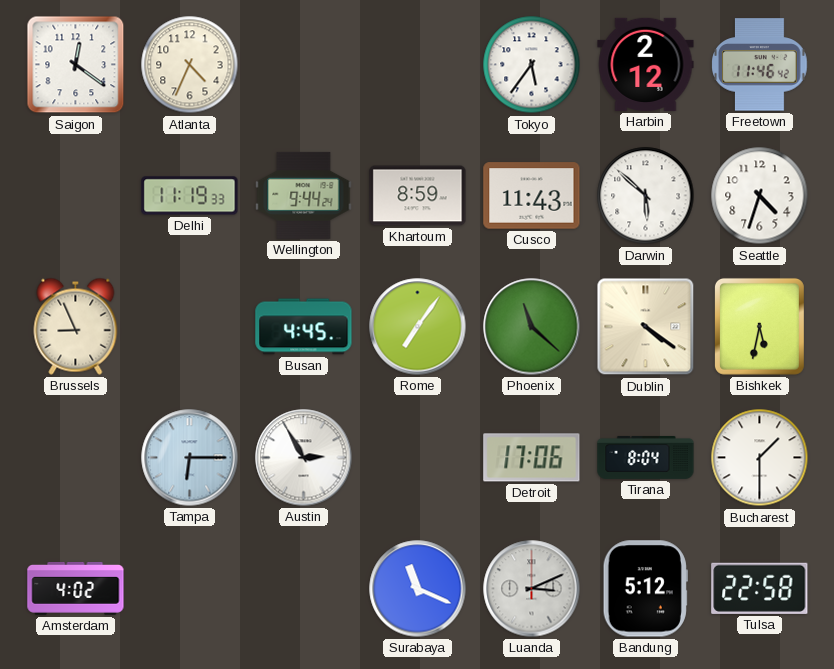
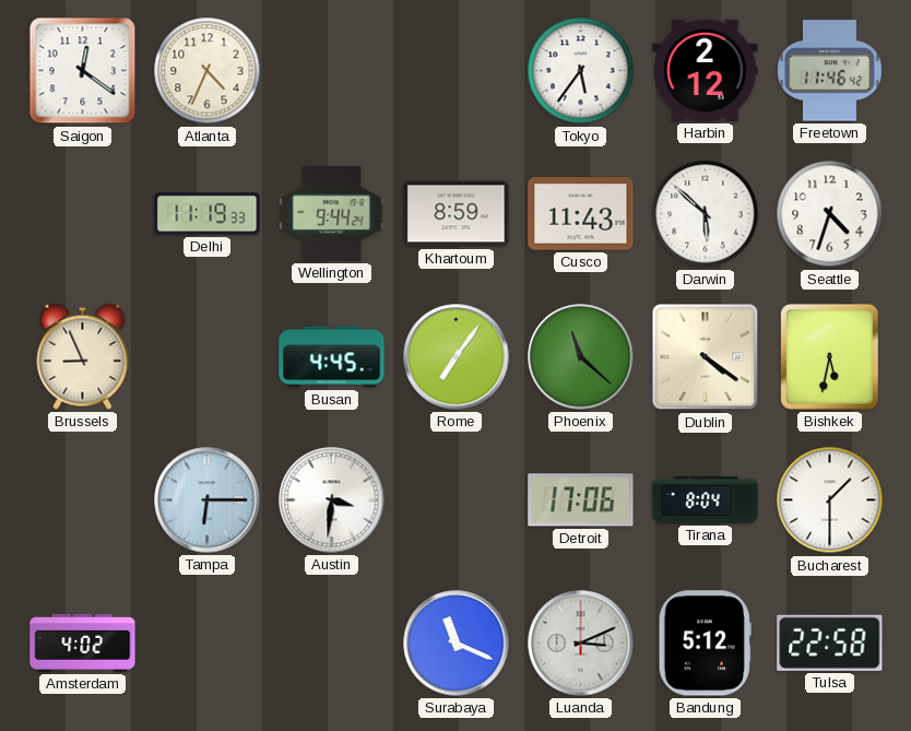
Austin: 2:55 -> 3:31 (332, 500)
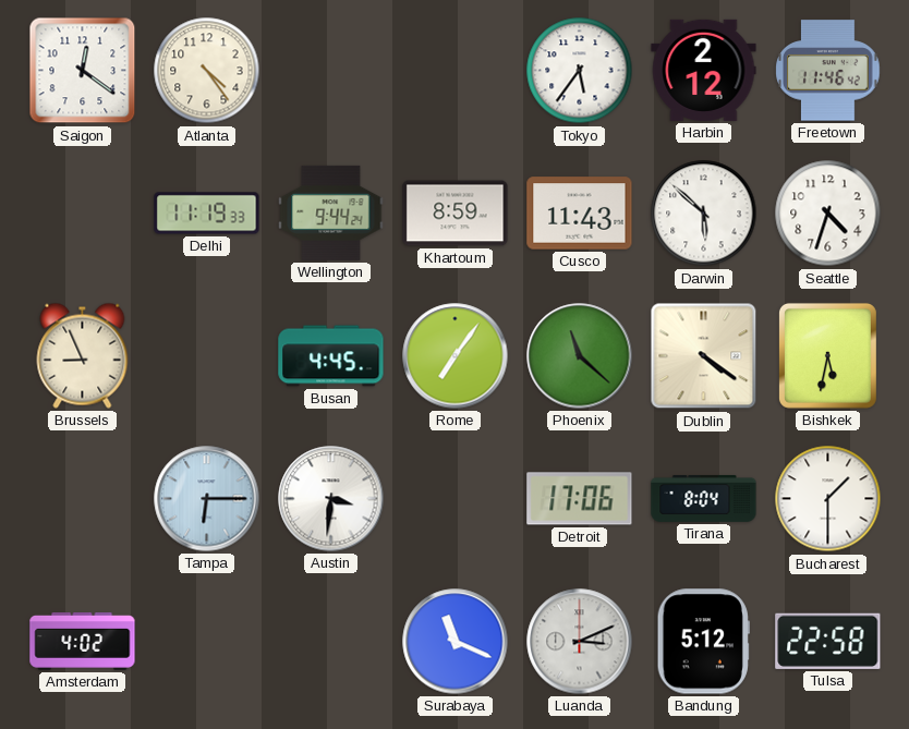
Atlanta: 4:34 -> 4:24 (207, 71)
